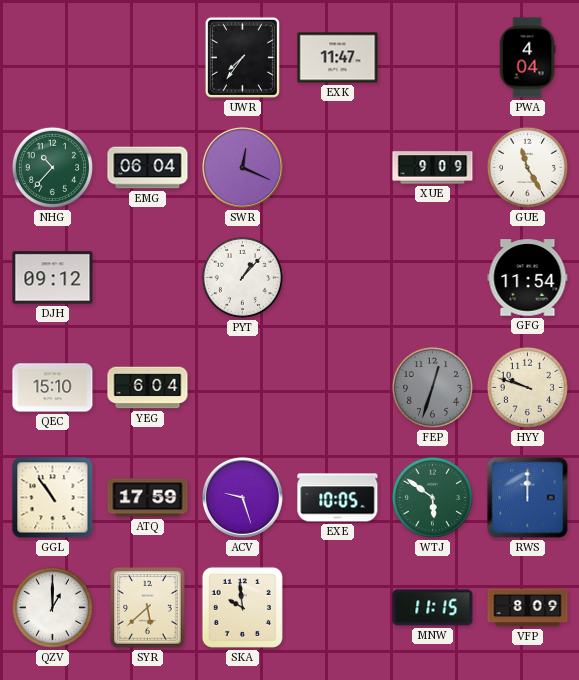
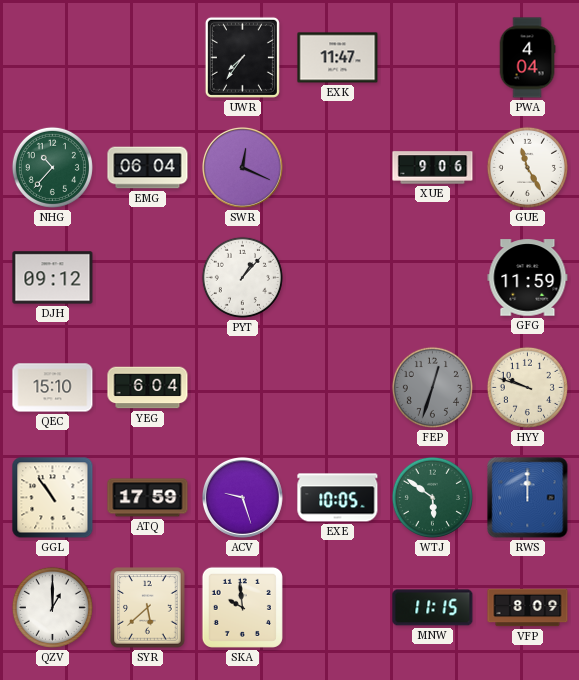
XUE: 9:09 -> 9:06 (433, 168)
GFG: 11:54 -> 11:59 (528, 278)
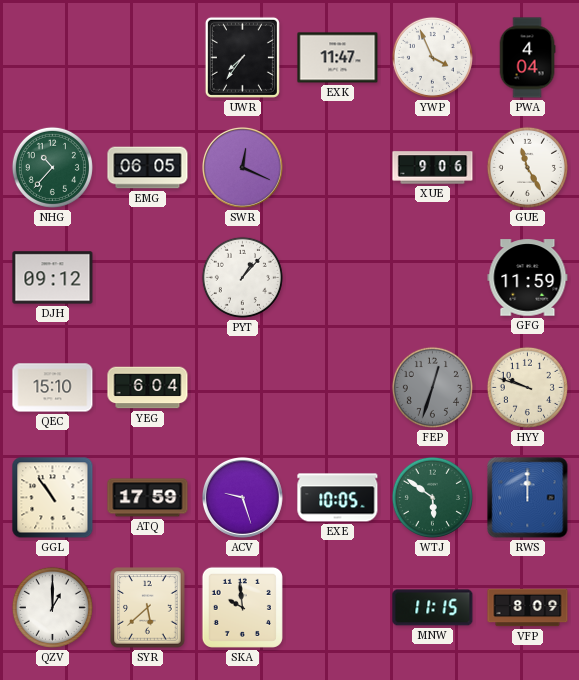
YWP: none -> 3:56 (432, 57)
EMG: 06:04 -> 06:05 (148, 168)
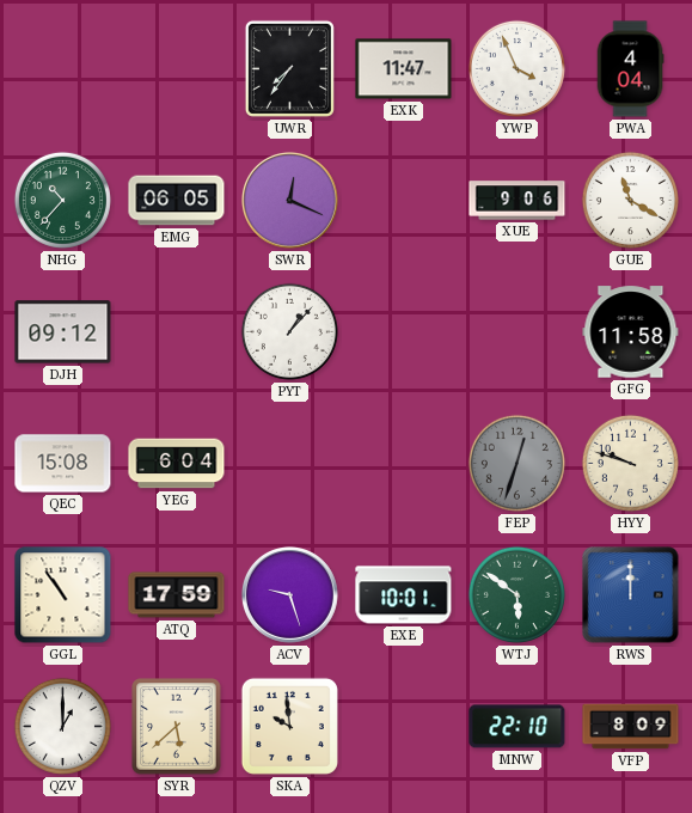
GUE: 11:25 -> 11:20 (630, 200)
GFG: 11:59 -> 11:58 (631, 332)
QEC: 15:10 -> 15:08 (63, 464)
EXE: 10:05 -> 10:01 (404, 595)
MNW: 11:15 -> 22:10 (518, 727)
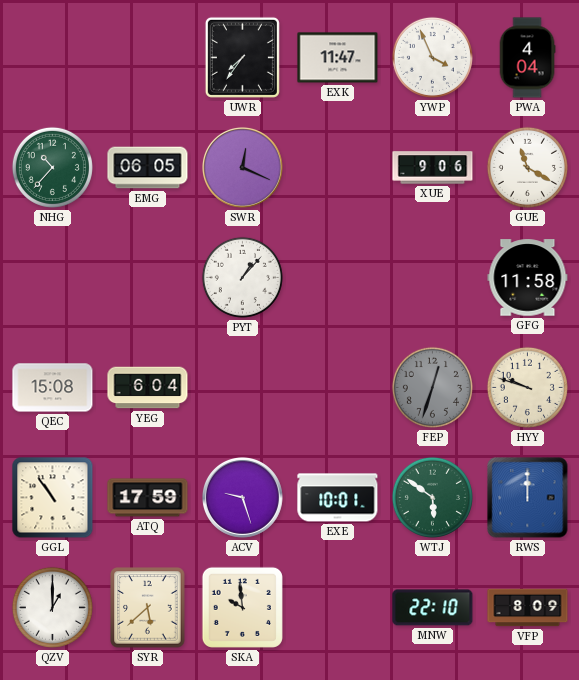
DJH: 09:12 -> none (63, 332)
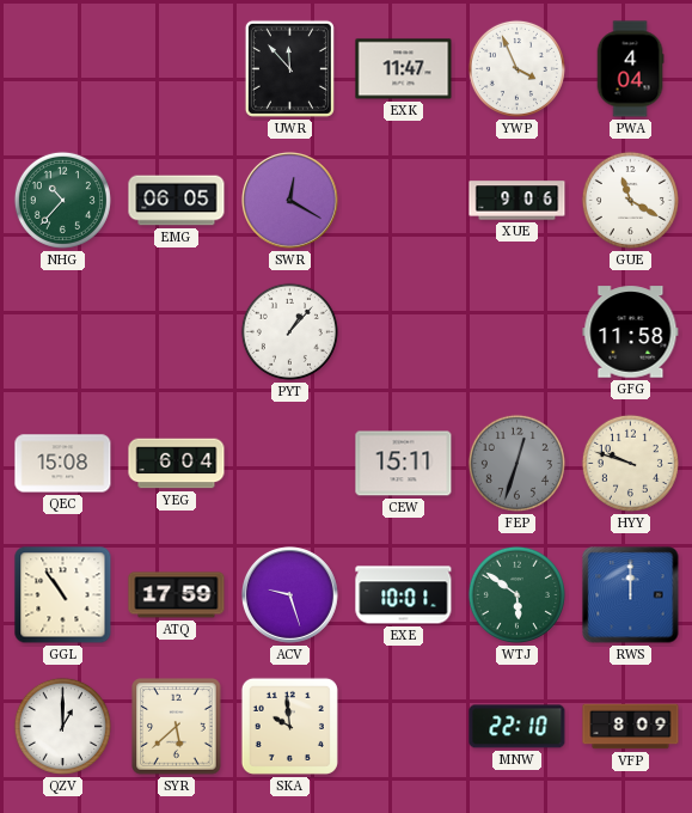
UWR: 7:36 -> 11:53 (289, 68)
SWR: 12:19 -> 12:20 (289, 200)
CEW: none -> 15:11 (404, 464)
